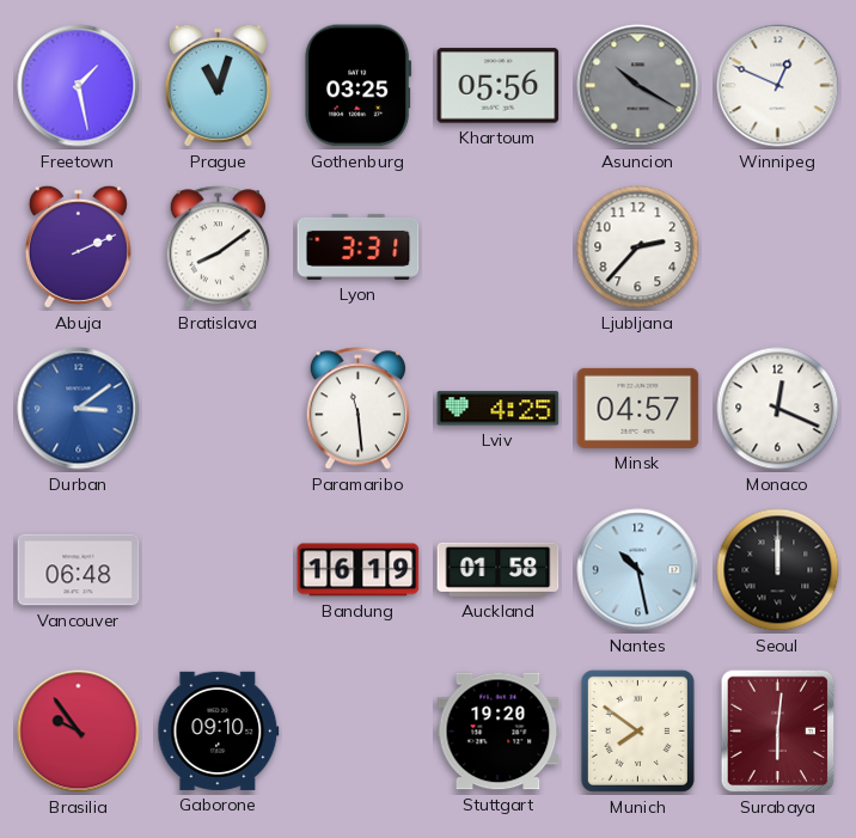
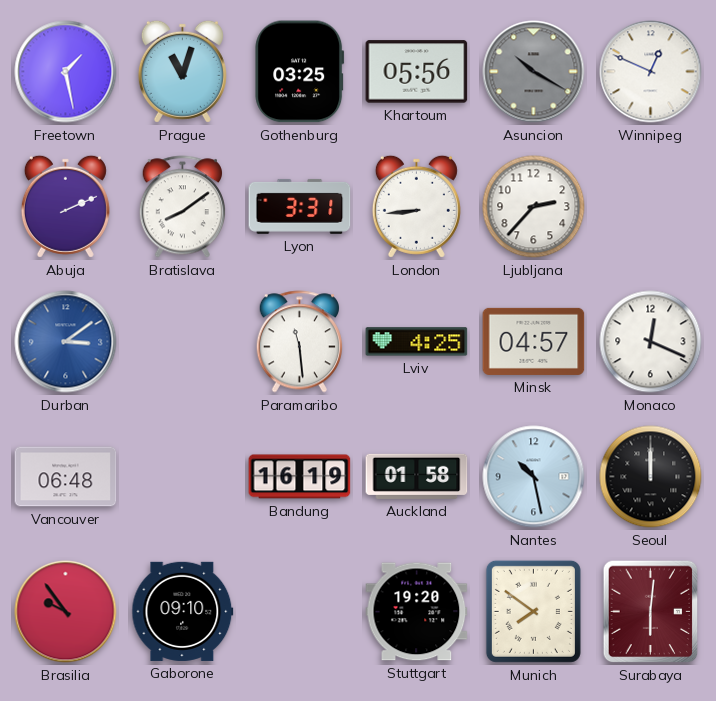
London: none -> 8:44 (416, 206)
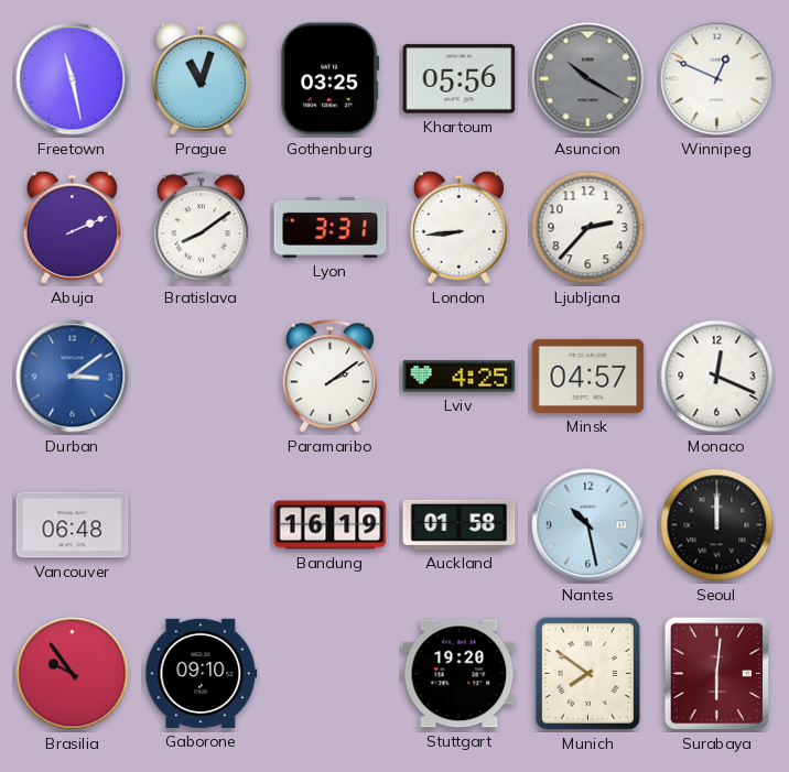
Freetown: 1:28 -> 11:28 (73, 79)
Paramaribo: 11:29 -> 2:09 (329, 377)
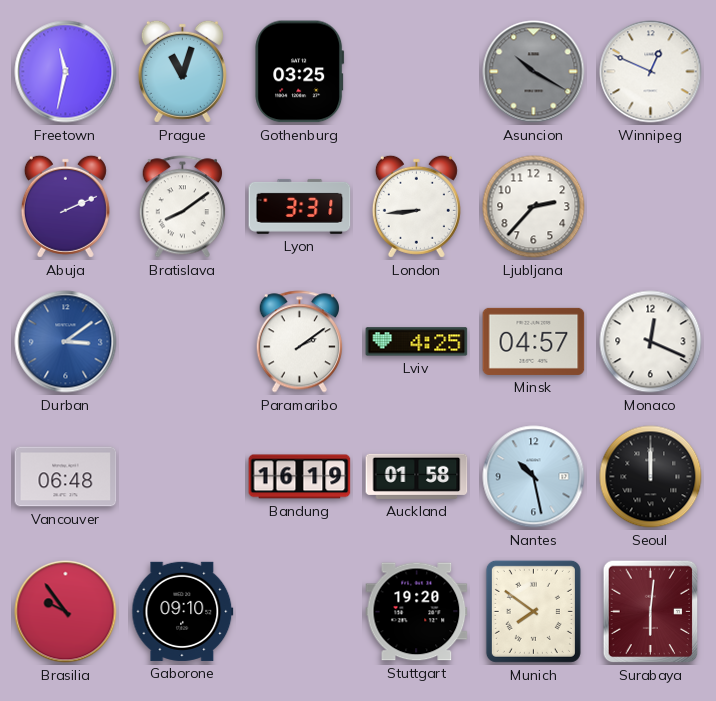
Freetown: 11:28 -> 11:32 (66, 72)
Khartoum: 05:56 -> none (460, 79)
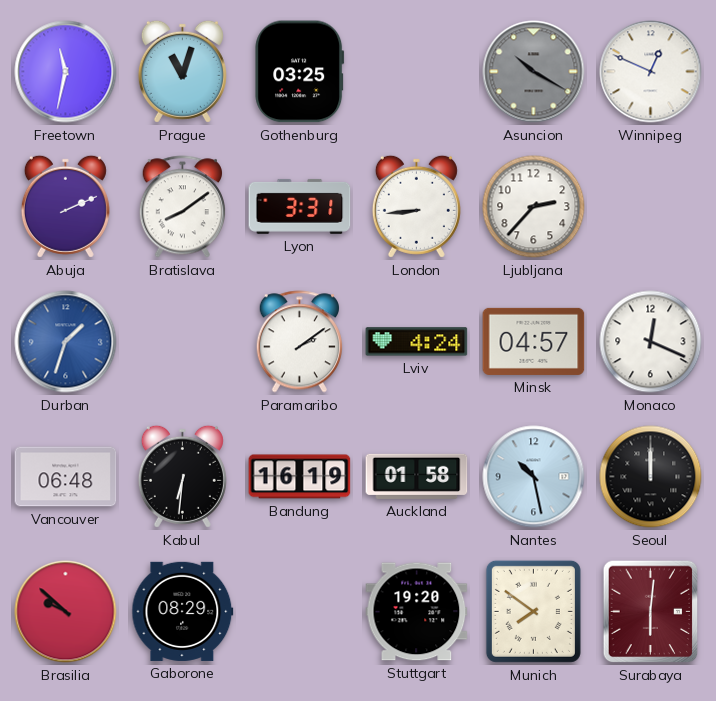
Durban: 3:09 -> 1:33 (66, 342)
Lviv: 4:25 -> 4:24 (417, 342)
Kabul: none -> 6:31 (182, 476)
Brasilia: 9:54 -> 9:52 (66, 612)
Gaborone: 09:10 -> 08:29 (183, 611)
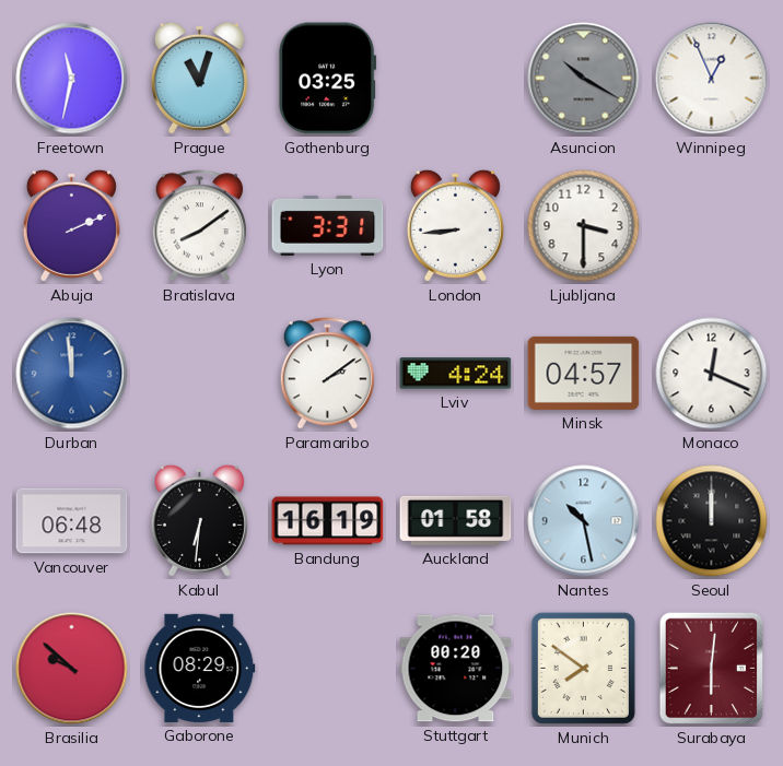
Winnipeg: 12:49 -> 12:56 (712, 79)
Ljubljana: 2:37 -> 3:30 (584, 226)
Durban: 1:33 -> 11:59 (72, 374)
Stuttgart: 19:20 -> 00:20 (456, 669)
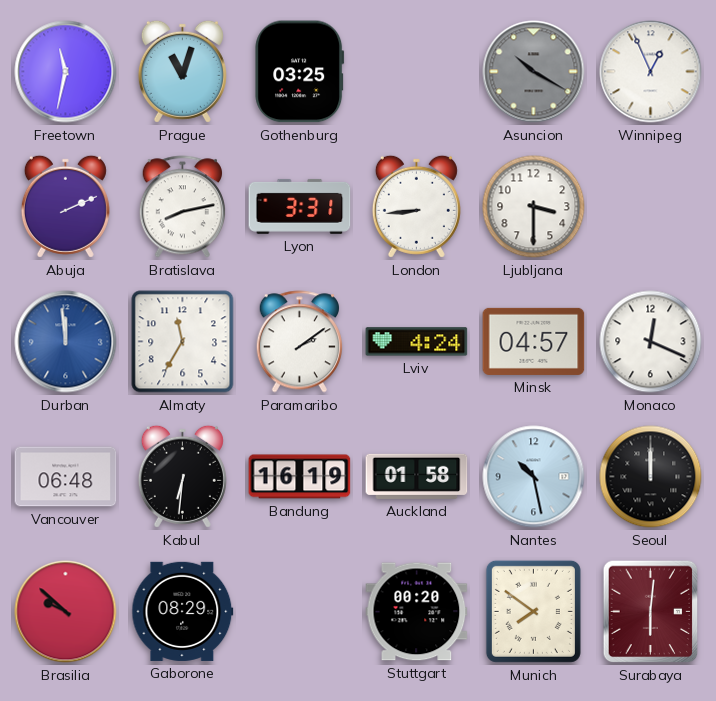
Bratislava: 8:09 -> 8:13 (182, 207)
Almaty: none -> 11:35 (183, 342)
